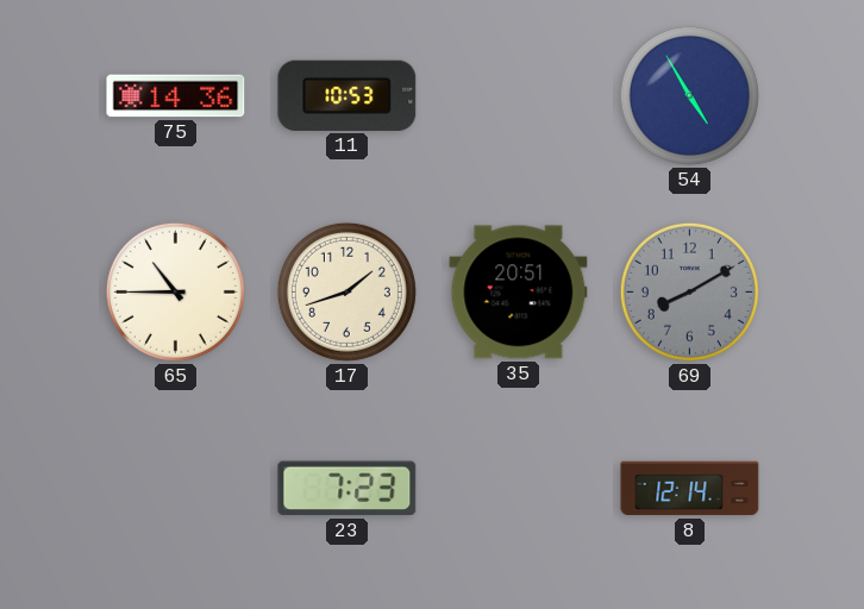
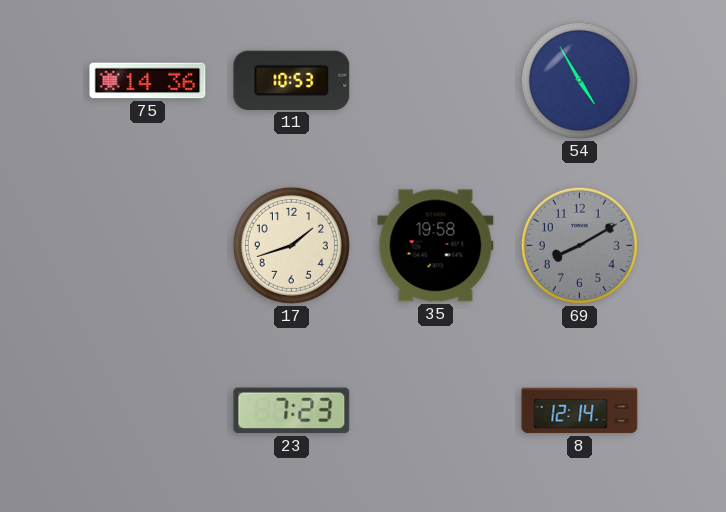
65: 10:45 -> none (175, 291)
35: 20:51 -> 19:58 (436, 246)
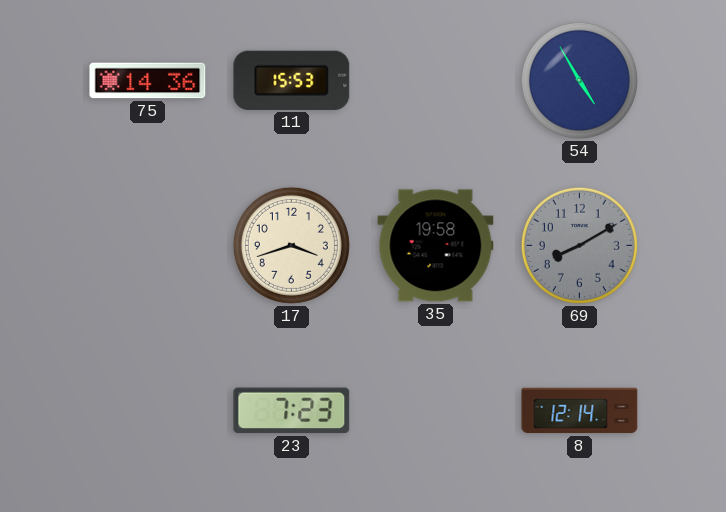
11: 10:53 -> 15:53 (292, 80)
17: 1:42 -> 3:42 (291, 245)
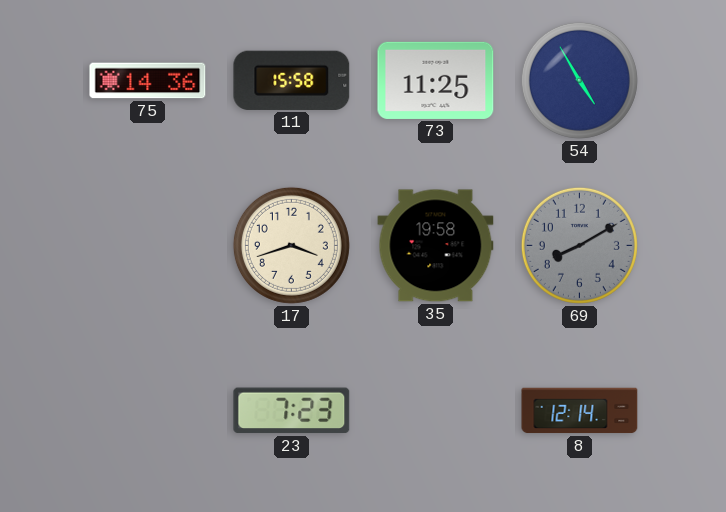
11: 15:53 -> 15:58 (292, 80)
73: none -> 11:25 (436, 80)
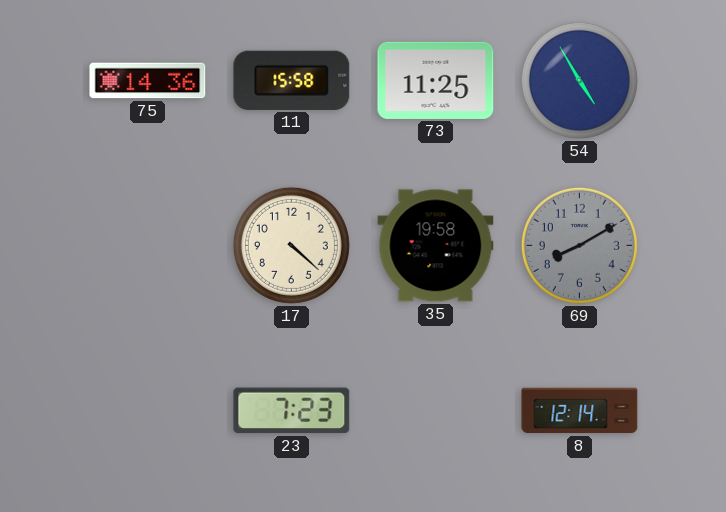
17: 3:42 -> 4:22 (291, 245)
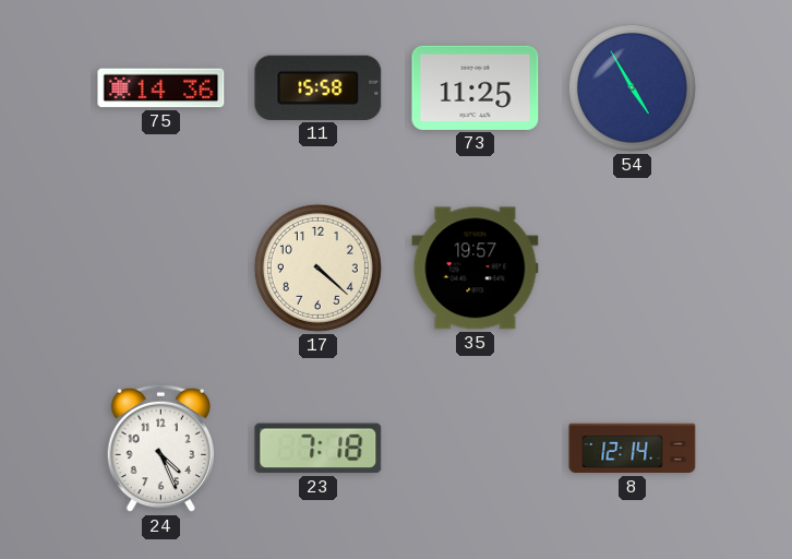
35: 19:58 -> 19:57 (476, 269)
69: 8:10 -> none (579, 245)
24: none -> 4:26 (161, 449)
23: 7:23 -> 7:18 (319, 449)
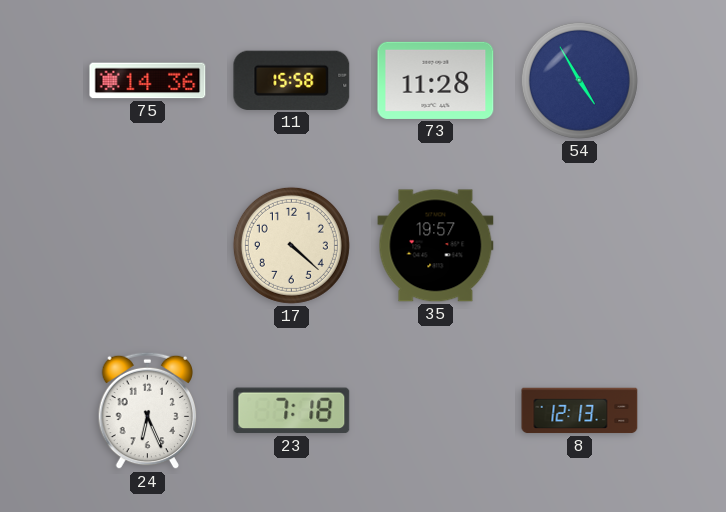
73: 11:25 -> 11:28 (436, 80)
24: 4:26 -> 6:26 (148, 411)
8: 12:14 -> 12:13 (580, 411)
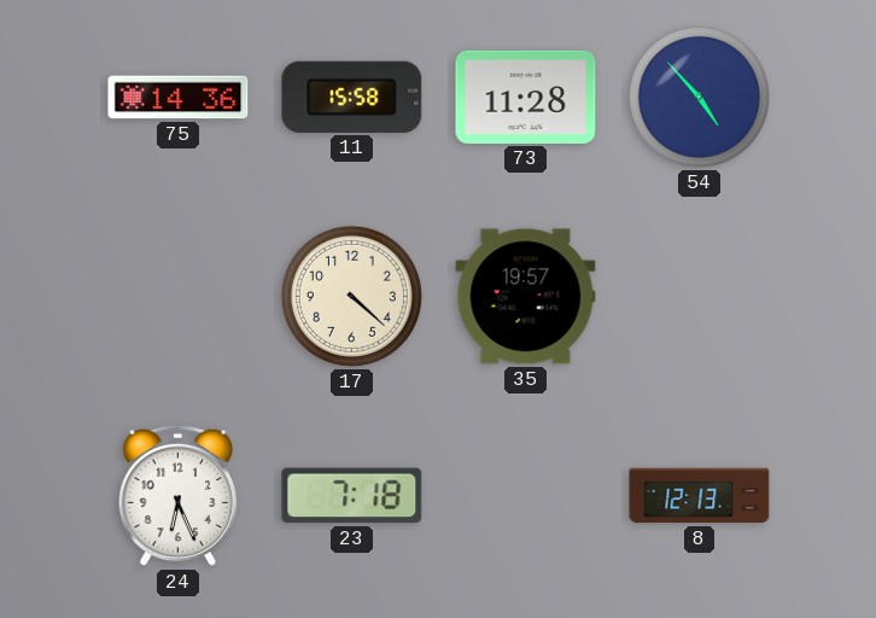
54: 4:55 -> 4:53 (699, 97)
